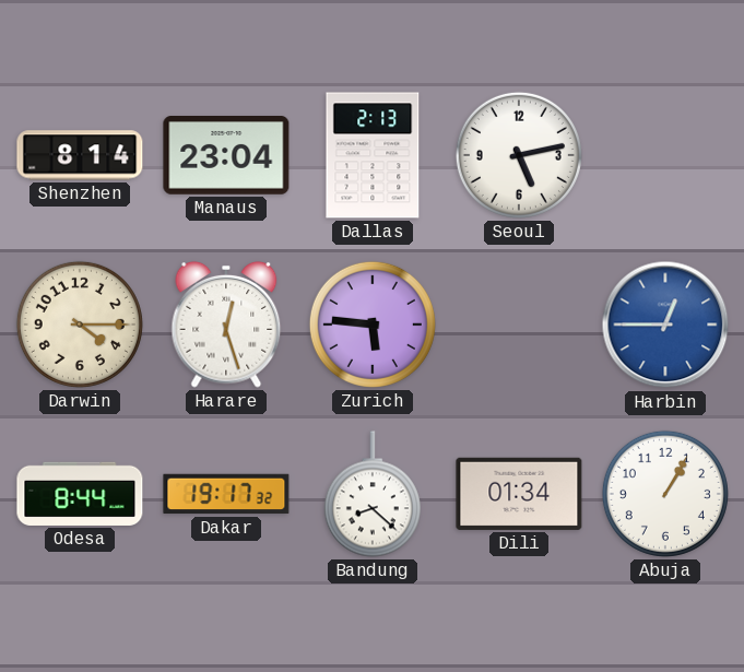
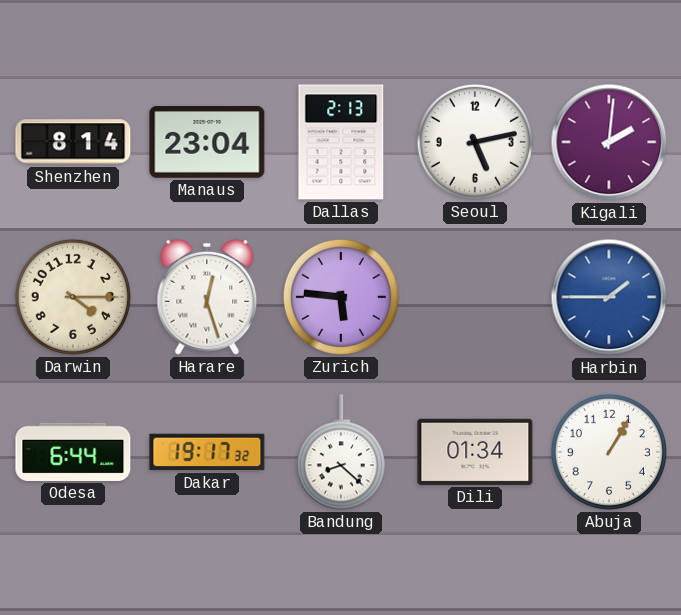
Kigali: none -> 2:01 (609, 142)
Harbin: 12:45 -> 1:45 (609, 297)
Odesa: 8:44 -> 6:44 (73, 452)
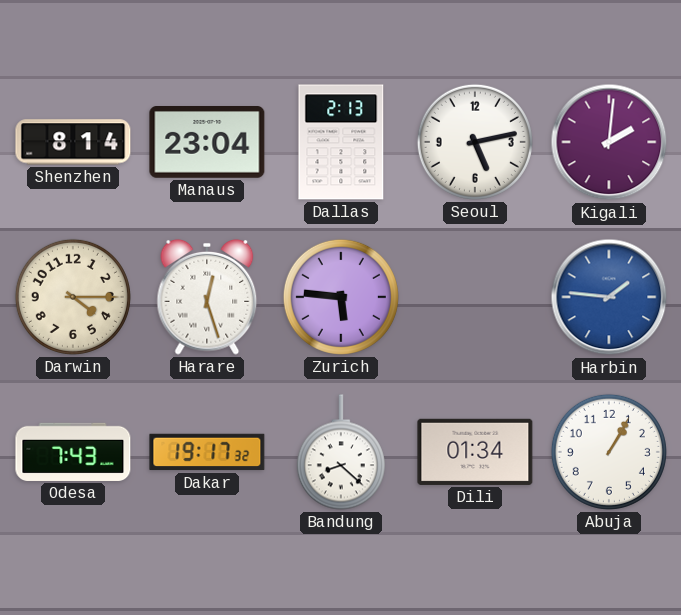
Harbin: 1:45 -> 1:46 (609, 297)
Odesa: 6:44 -> 7:43 (73, 452)
